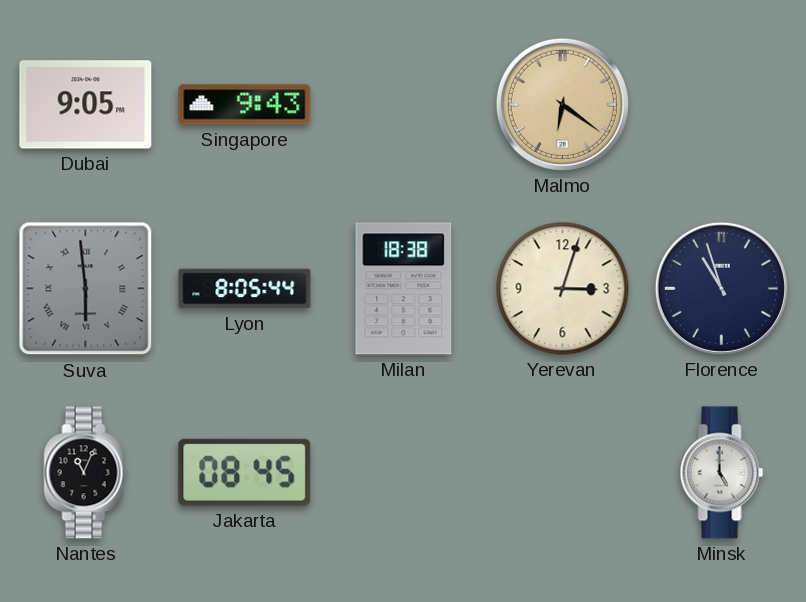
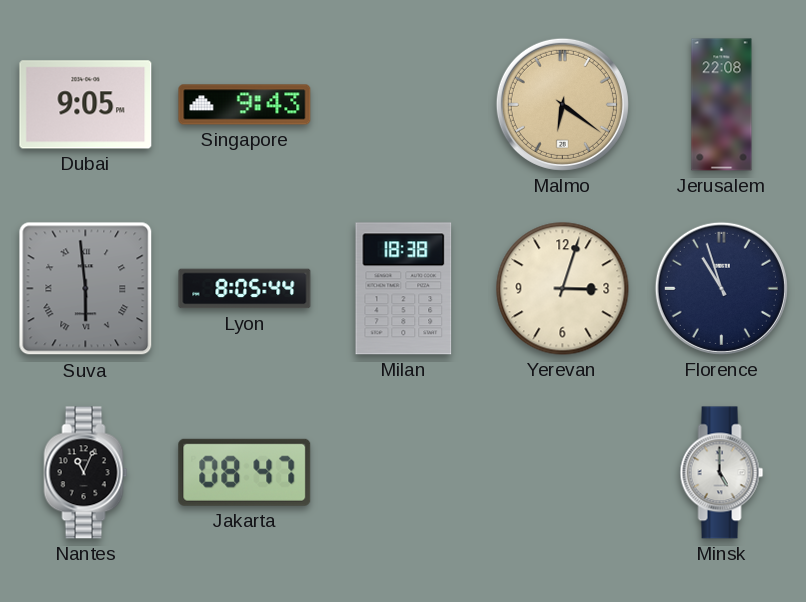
Jerusalem: none -> 22:08 (722, 105)
Jakarta: 08:45 -> 08:47 (245, 472)
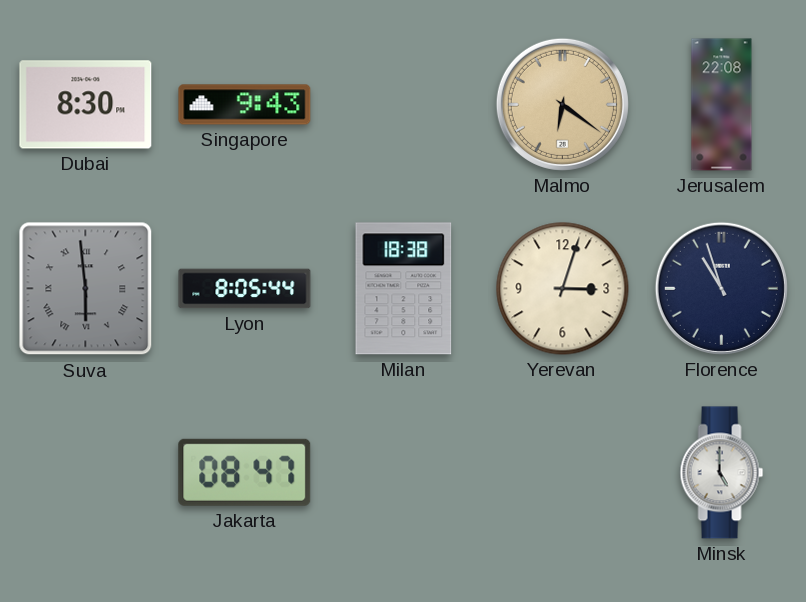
Dubai: 9:05 -> 8:30 (86, 105)
Nantes: 11:04 -> none (86, 473)
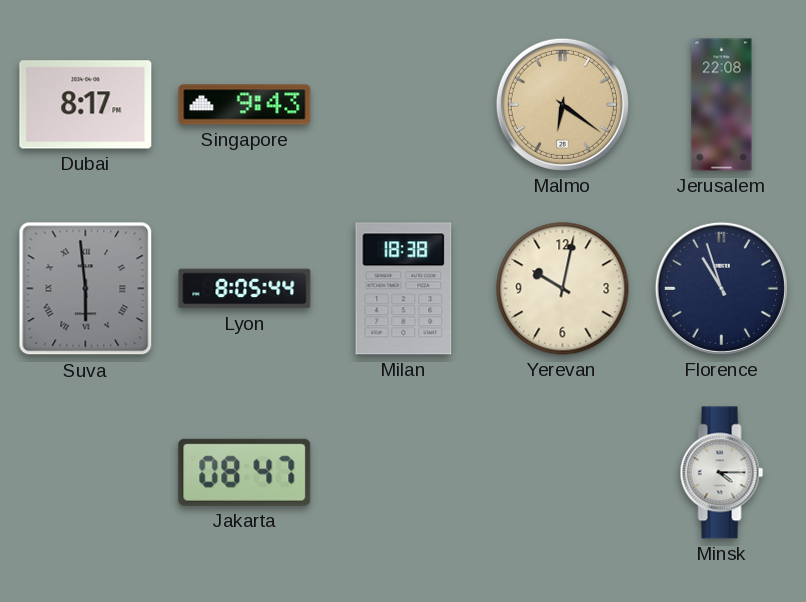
Dubai: 8:30 -> 8:17 (86, 105)
Yerevan: 3:03 -> 10:02 (563, 289)
Minsk: 5:00 -> 4:15 (722, 473)
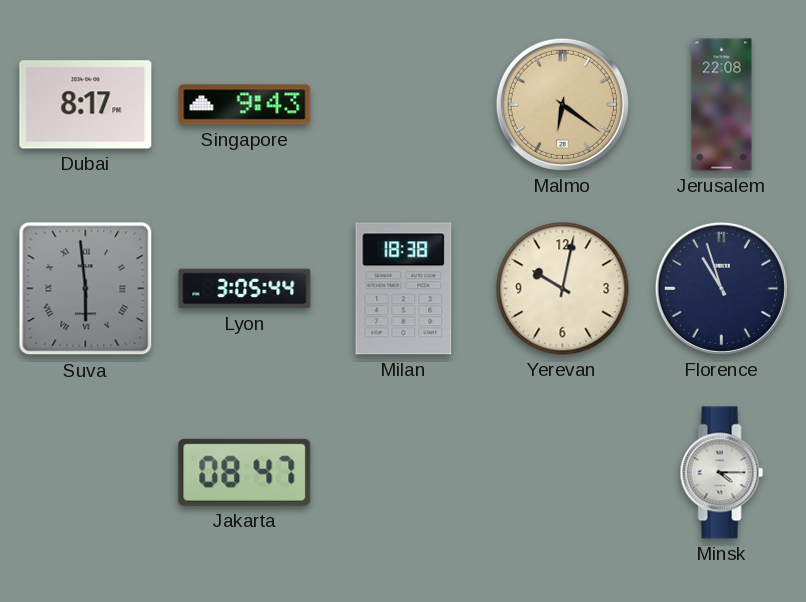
Lyon: 8:05 -> 3:05 (245, 289)
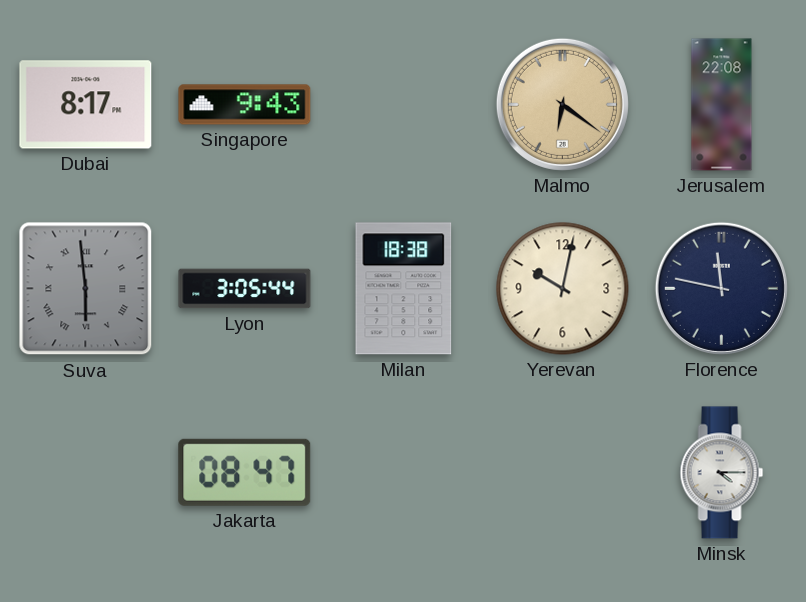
Florence: 10:57 -> 11:47 (721, 288)
